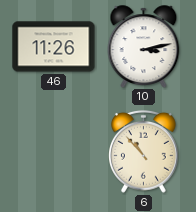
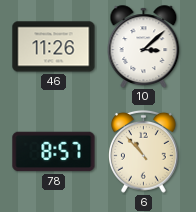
10: 3:13 -> 3:08 (144, 46)
78: none -> 8:57 (54, 152)
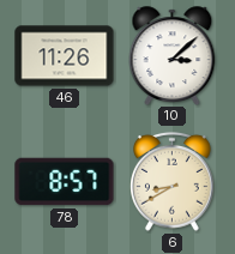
6: 10:53 -> 8:40 (173, 181)
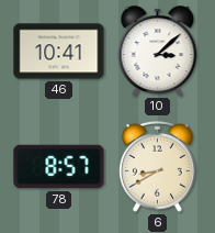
46: 11:26 -> 10:41 (59, 52)
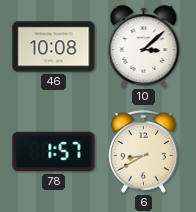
46: 10:41 -> 10:08 (54, 47)
78: 8:57 -> 1:57 (54, 152)
